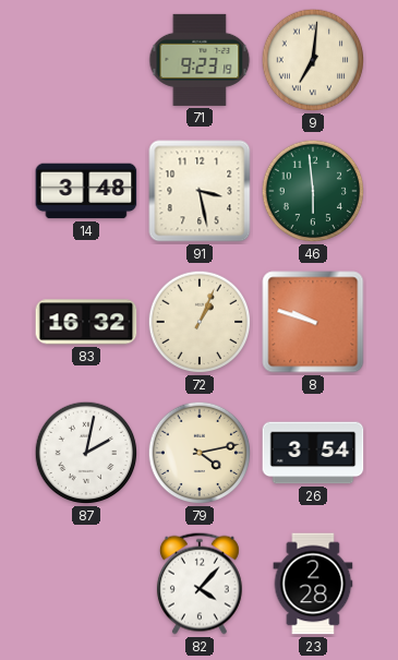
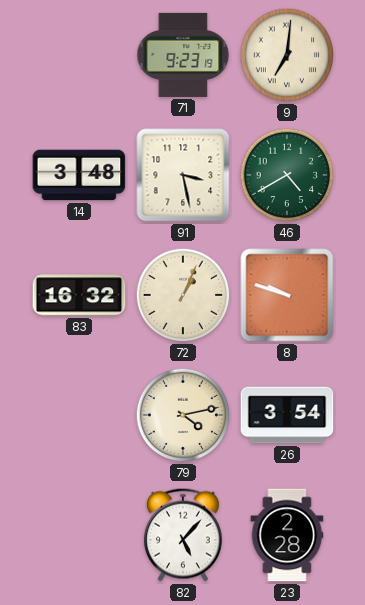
46: 5:59 -> 4:40 (287, 175)
87: 2:02 -> none (86, 453)
82: 4:07 -> 5:07 (183, 535)
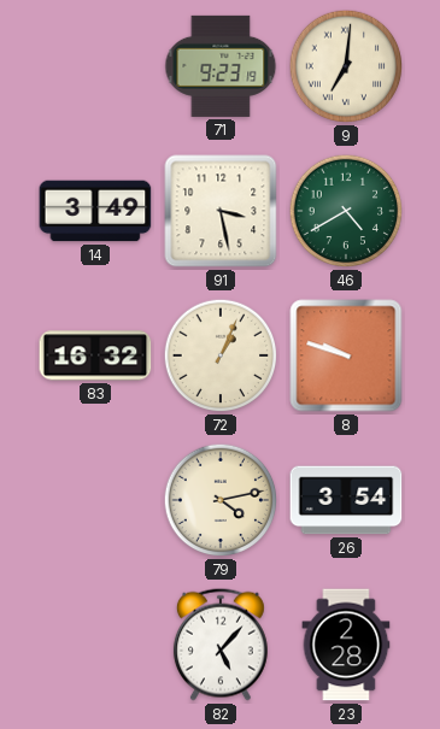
14: 3:48 -> 3:49 (95, 211)
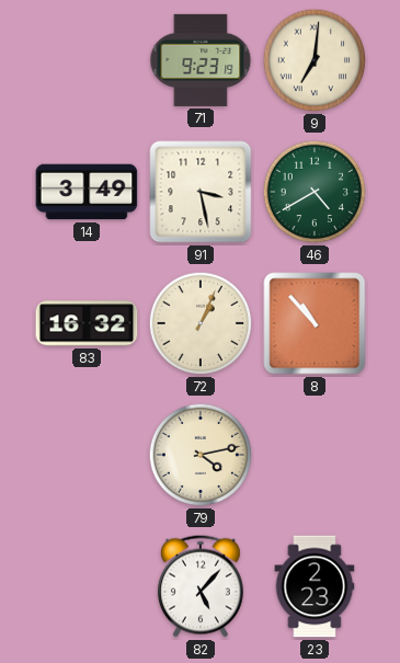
8: 9:48 -> 10:53 (315, 323)
26: 3:54 -> none (346, 500)
23: 2:28 -> 2:23 (315, 586)
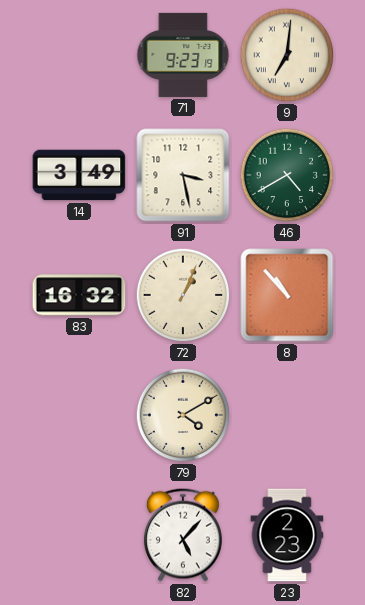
79: 4:13 -> 4:10 (183, 415)
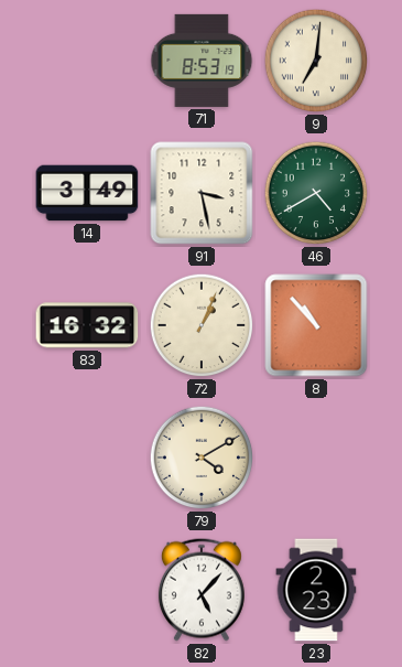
71: 9:23 -> 8:53 (202, 61)
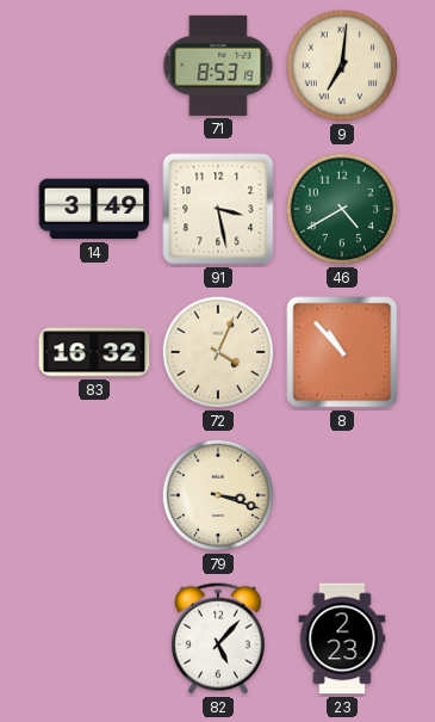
72: 1:04 -> 4:04 (218, 352)
79: 4:10 -> 3:18 (218, 495)
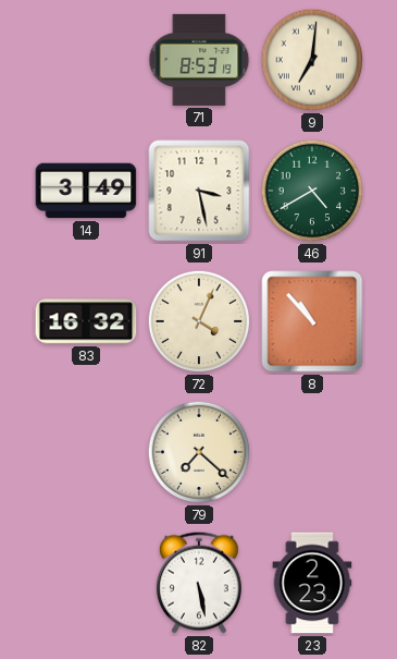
79: 3:18 -> 7:22 (199, 452)
82: 5:07 -> 5:28 (199, 583)
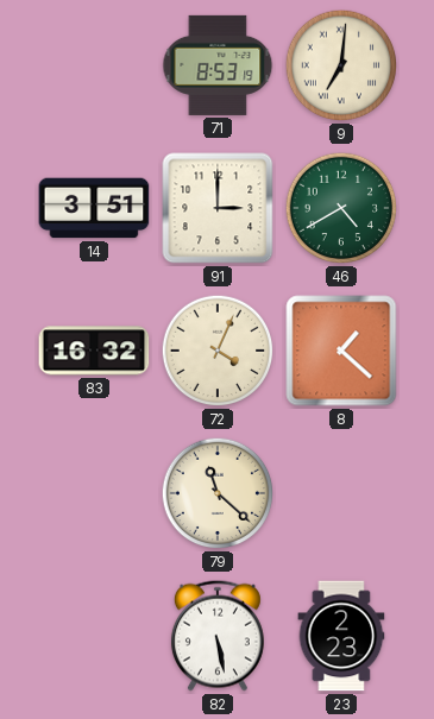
14: 3:49 -> 3:51 (94, 208)
91: 3:28 -> 3:00 (218, 208)
8: 10:53 -> 1:22 (341, 351)
79: 7:22 -> 11:22 (218, 493)
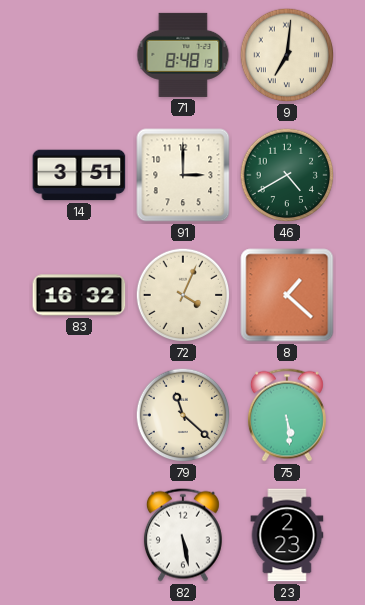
71: 8:53 -> 8:48 (183, 55)
75: none -> 5:29 (287, 415)
